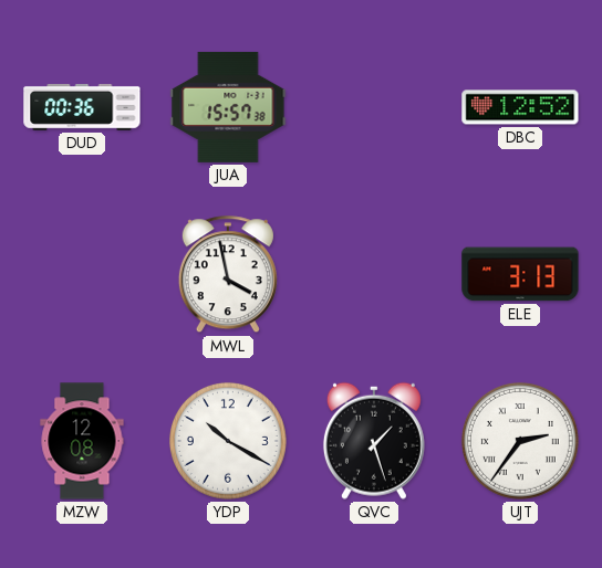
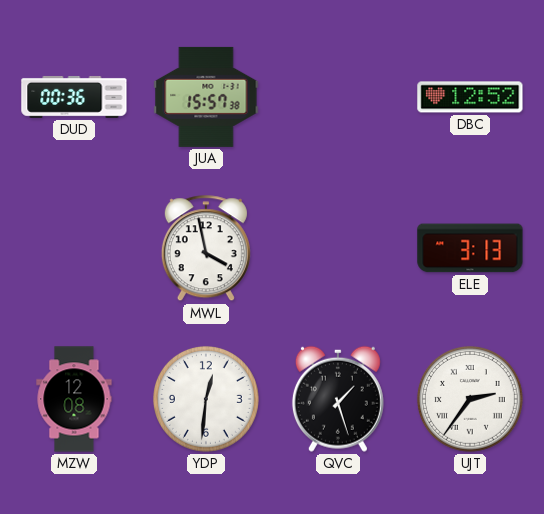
YDP: 10:20 -> 12:31 (206, 399)
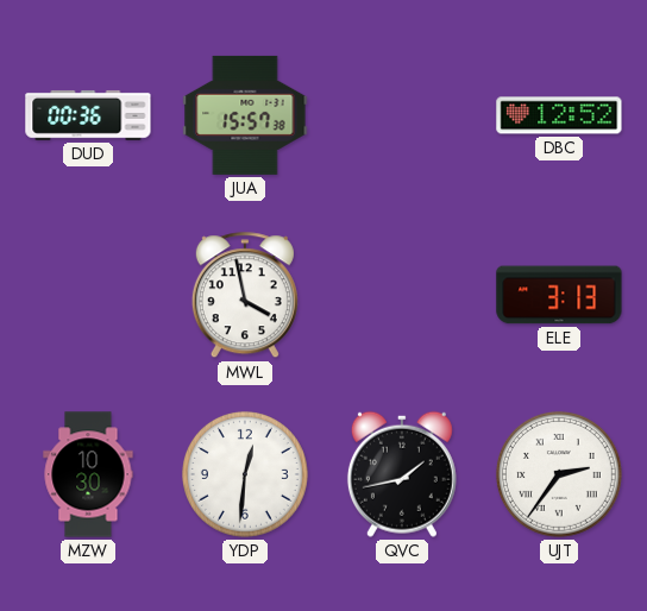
MZW: 12:08 -> 10:30 (88, 474)
QVC: 1:27 -> 1:43 (402, 474)
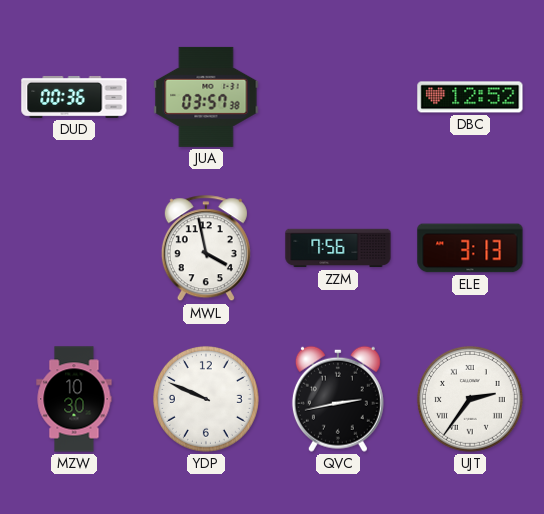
JUA: 15:57 -> 03:57 (206, 97)
ZZM: none -> 7:56 (338, 248)
YDP: 12:31 -> 9:49 (206, 399)
QVC: 1:43 -> 2:43 (338, 399)
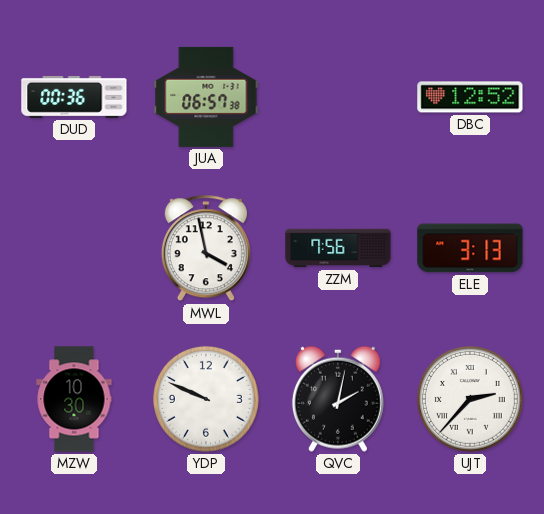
JUA: 03:57 -> 06:57 (206, 97)
QVC: 2:43 -> 2:02 (338, 399)
UJT: 2:36 -> 2:37 (470, 399)
